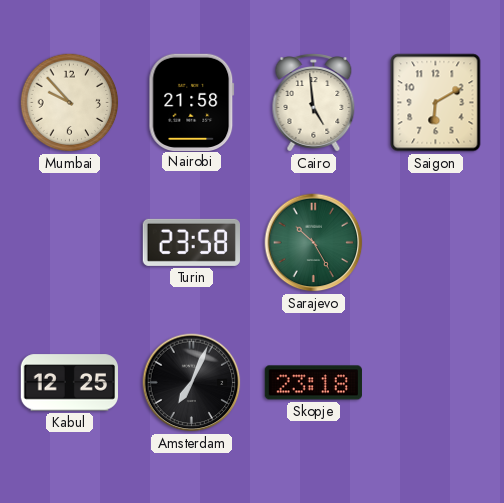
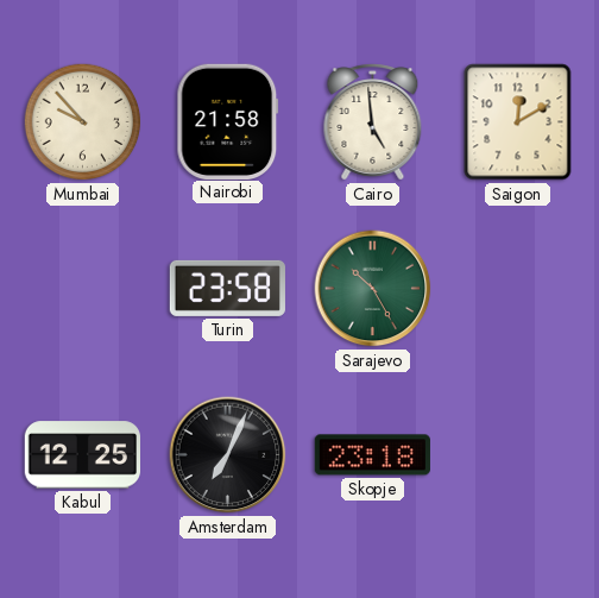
Saigon: 6:10 -> 12:10 (518, 122)
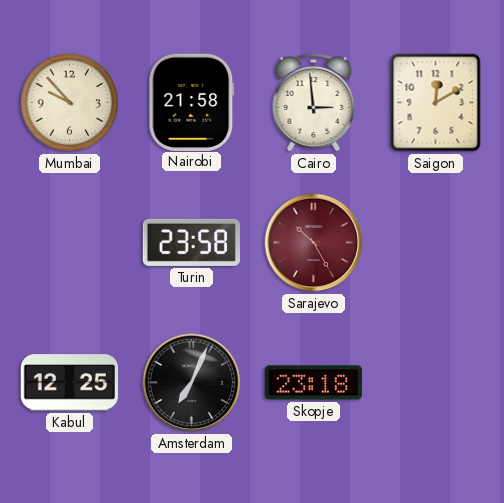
Cairo: 4:59 -> 2:59 (314, 103)
Sarajevo dial: green -> burgundy (314, 243)
